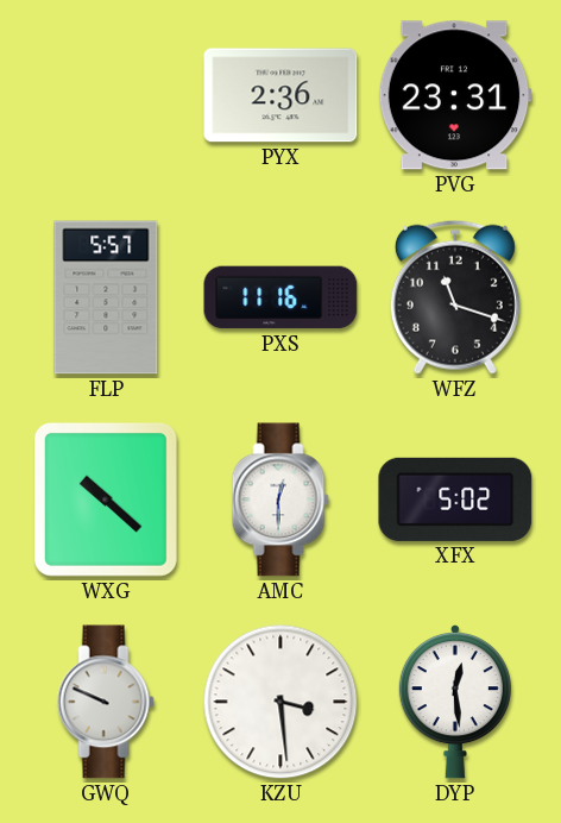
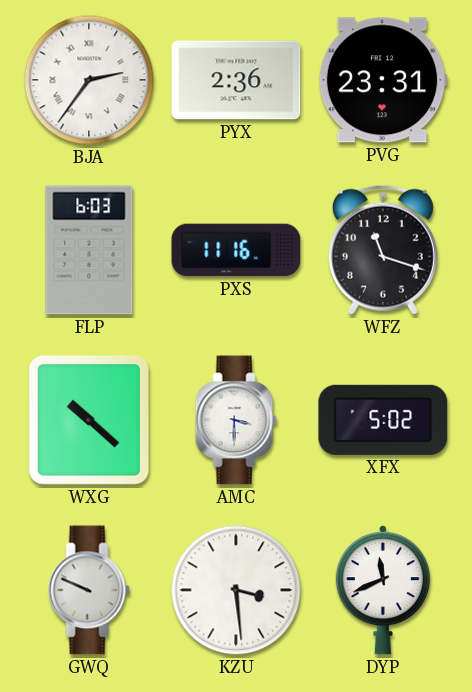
BJA: none -> 2:36 (89, 80)
FLP: 5:57 -> 6:03 (89, 250)
AMC: 12:30 -> 3:30 (236, 420)
DYP: 12:29 -> 11:41 (383, 591)
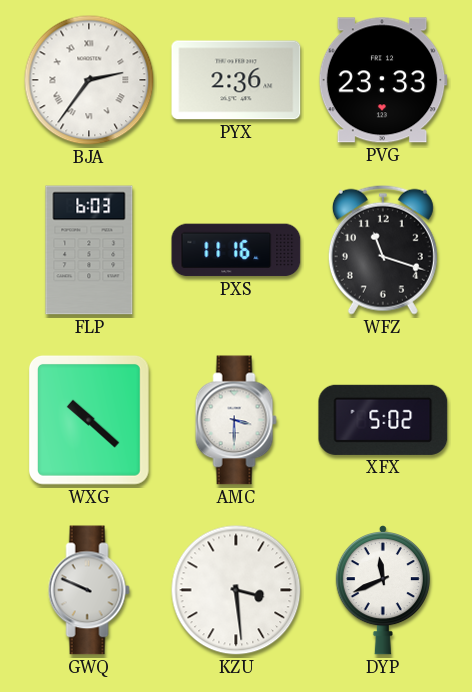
PVG: 23:31 -> 23:33 (383, 80)
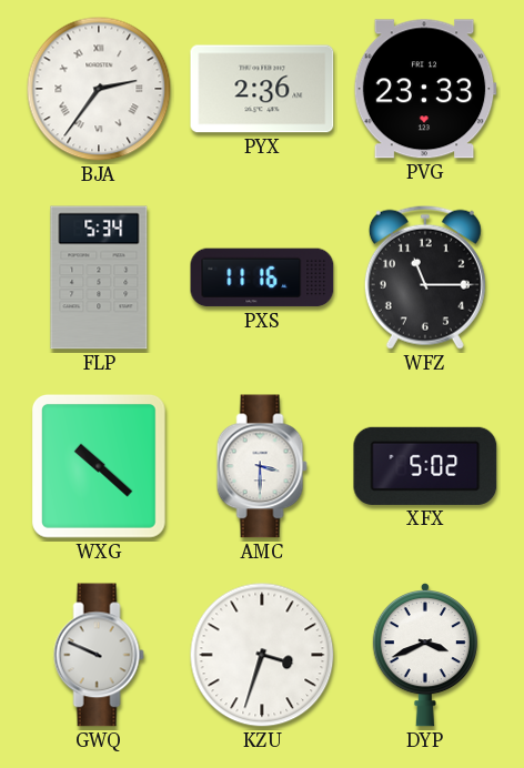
FLP: 6:03 -> 5:34 (99, 277)
WFZ: 11:18 -> 11:15 (425, 277)
KZU: 3:29 -> 3:33 (262, 655)
DYP: 11:41 -> 3:41 (425, 656)
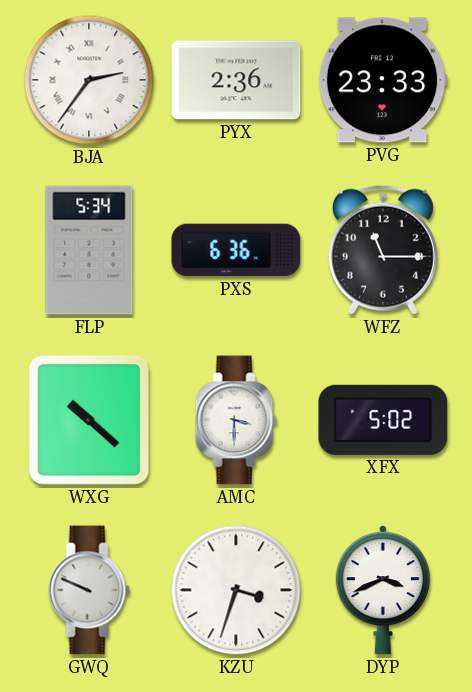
PXS: 11:16 -> 6:36 (236, 250)
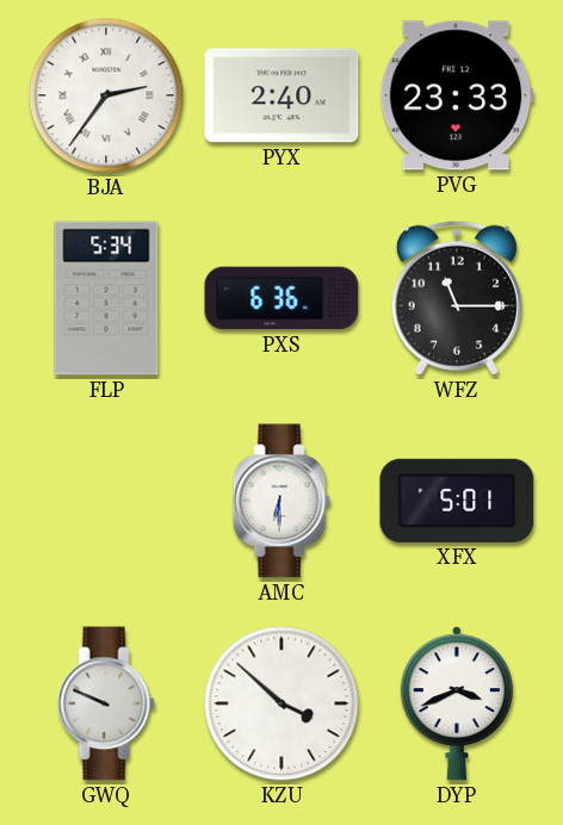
PYX: 2:36 -> 2:40 (281, 95)
WXG: 10:22 -> none (89, 421)
AMC: 3:30 -> 6:30 (281, 501)
XFX: 5:02 -> 5:01 (457, 501)
KZU: 3:33 -> 3:52 (281, 703)
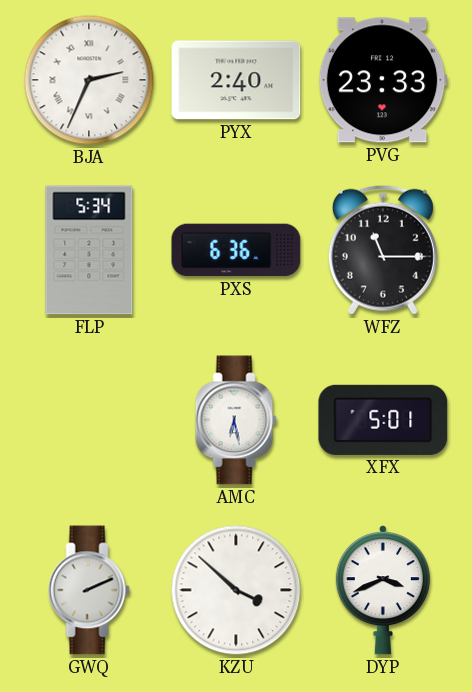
BJA: 2:36 -> 2:34 (89, 80)
AMC: 6:30 -> 6:28 (236, 420)
GWQ: 9:49 -> 2:11 (89, 590)
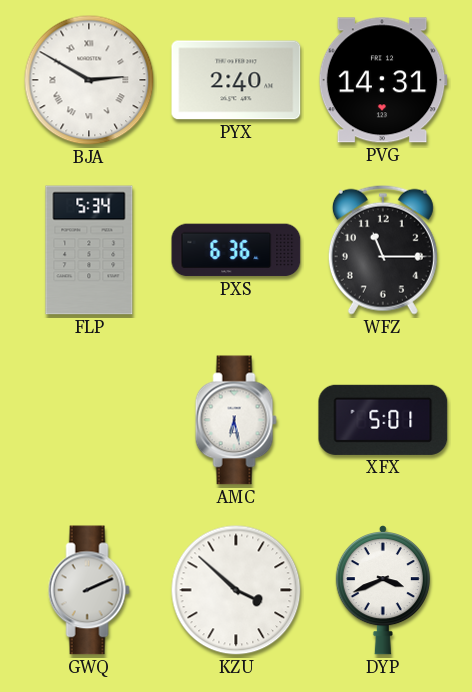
BJA: 2:34 -> 2:50 (89, 80)
PVG: 23:33 -> 14:31 (383, 80)
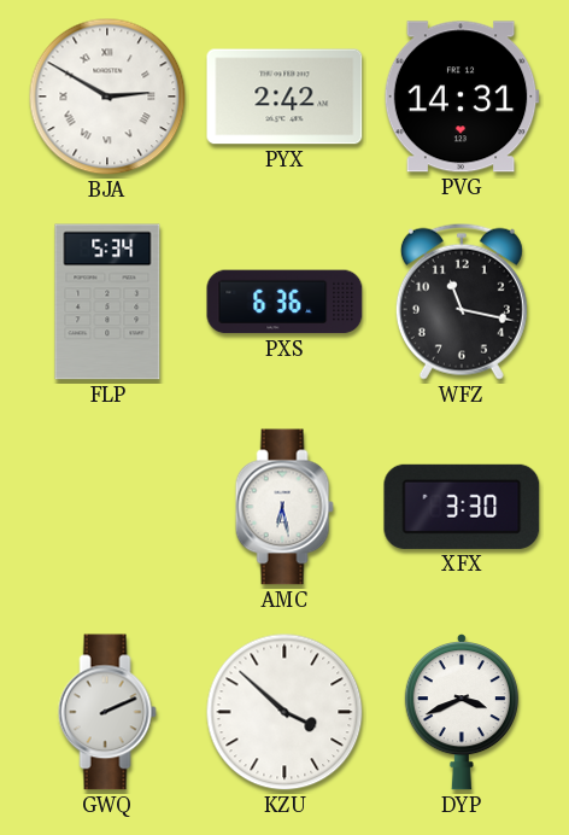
PYX: 2:40 -> 2:42 (284, 97)
WFZ: 11:15 -> 11:17 (462, 302)
XFX: 5:01 -> 3:30 (462, 507)
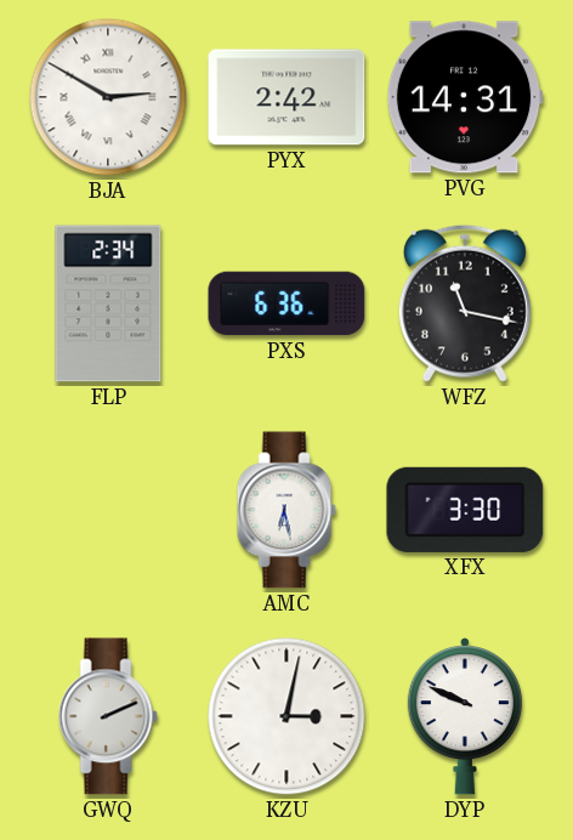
FLP: 5:34 -> 2:34 (108, 303)
KZU: 3:52 -> 3:02 (286, 716)
DYP: 3:41 -> 9:49 (465, 717)
